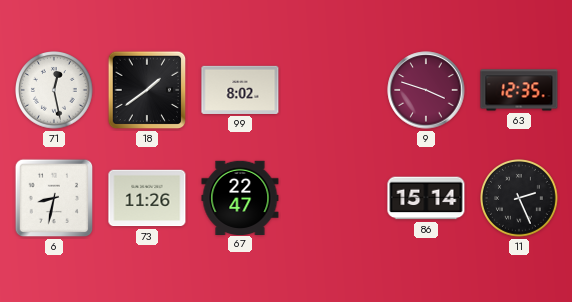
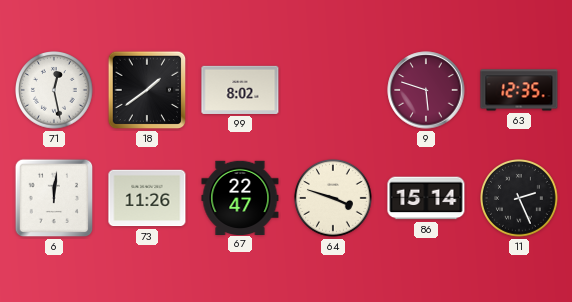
9: 3:48 -> 5:48 (426, 90)
6: 8:32 -> 12:01 (54, 198)
64: none -> 3:48 (334, 199)
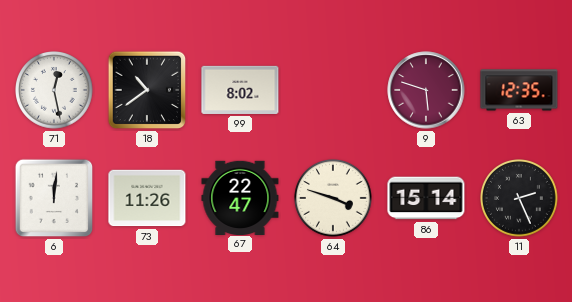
18: 1:39 -> 10:39 (147, 90)
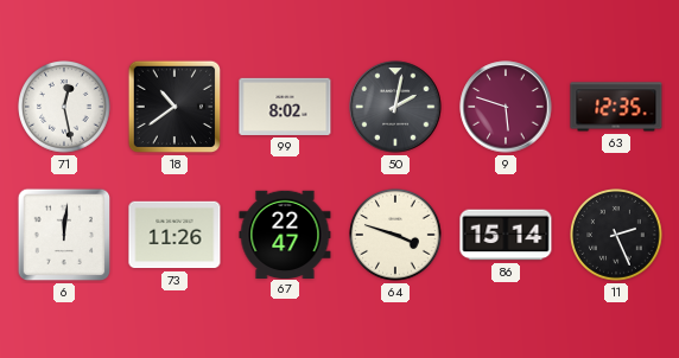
50: none -> 2:02 (395, 107)
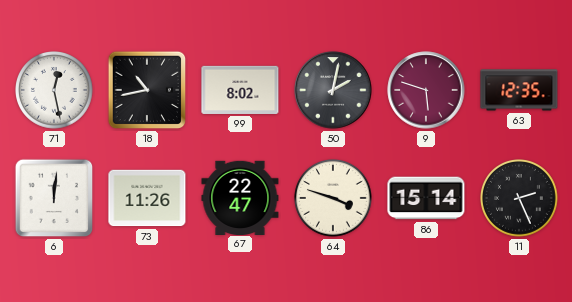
18: 10:39 -> 10:43 (147, 90)
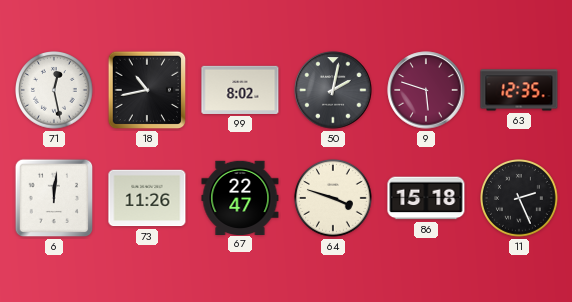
86: 15:14 -> 15:18 (426, 198)
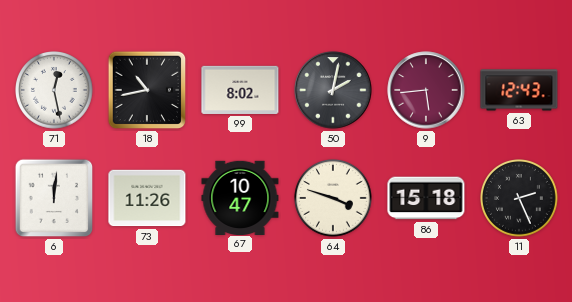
9: 5:48 -> 5:44 (426, 90)
63: 12:35 -> 12:43 (519, 90)
67: 22:47 -> 10:47 (240, 197)
